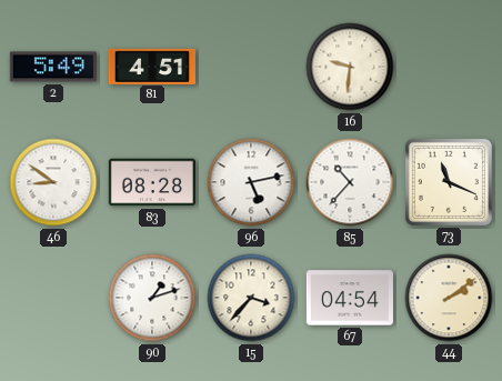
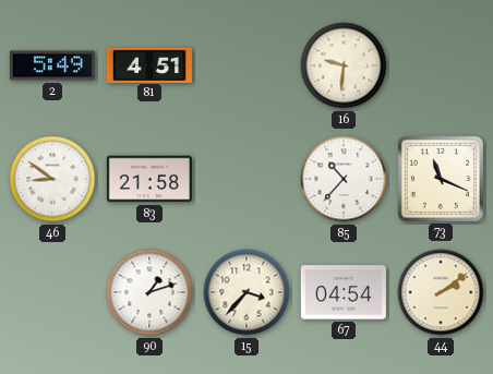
83: 08:28 -> 21:58 (149, 179)
96: 5:13 -> none (251, 182)
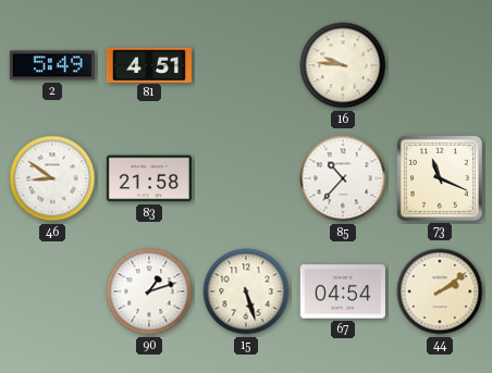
16: 9:31 -> 9:46 (343, 65)
15: 3:37 -> 5:27 (246, 291)
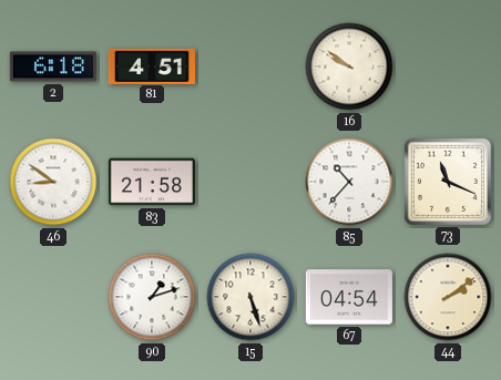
2: 5:49 -> 6:18 (53, 66)
16: 9:46 -> 9:51 (349, 66)
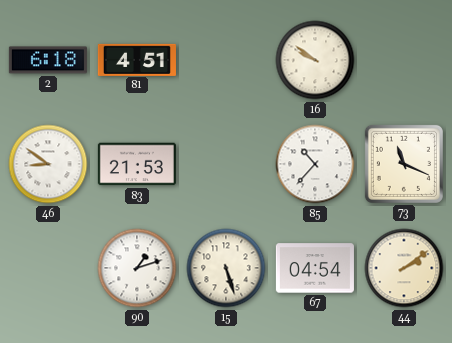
83: 21:58 -> 21:53 (137, 164)
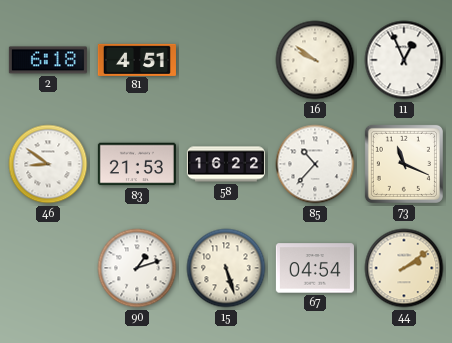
11: none -> 12:56 (404, 60)
58: none -> 16:22 (226, 164)
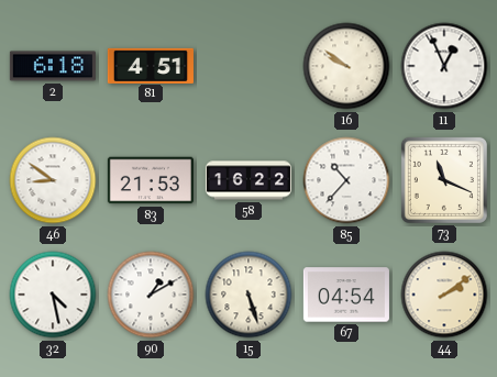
32: none -> 4:28 (53, 295)
90: 1:12 -> 1:10 (151, 295)
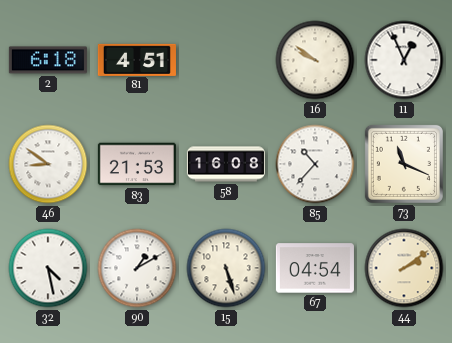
58: 16:22 -> 16:08 (226, 164)
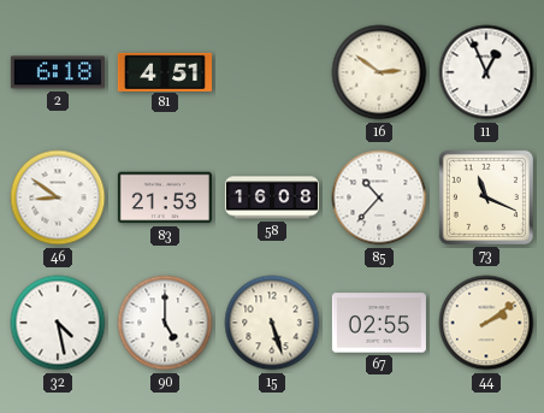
16: 9:51 -> 2:51 (379, 72)
90: 1:10 -> 5:00 (165, 323)
67: 04:54 -> 02:55 (379, 323)
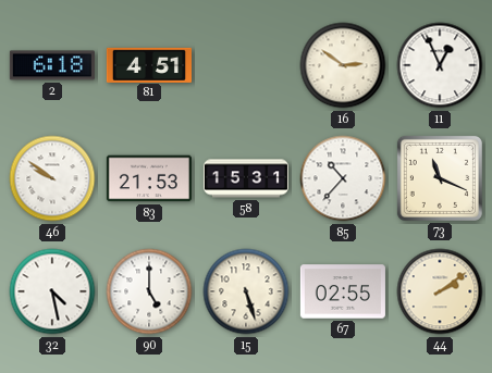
46: 8:51 -> 9:51 (52, 178)
58: 16:08 -> 15:31 (246, 178)
